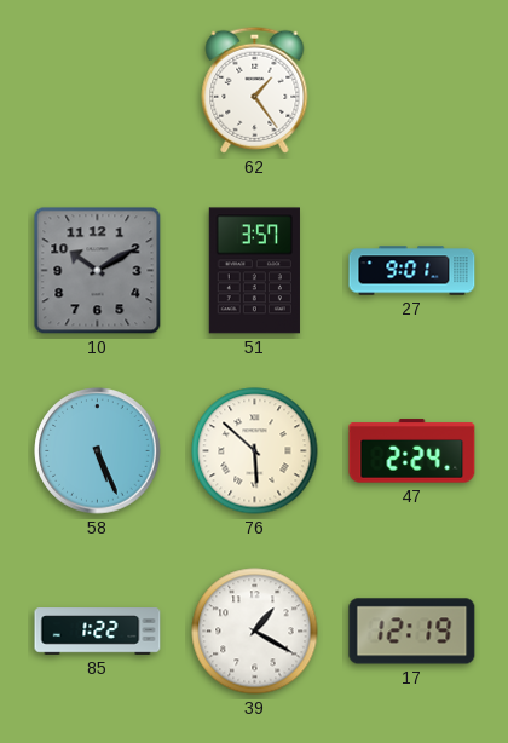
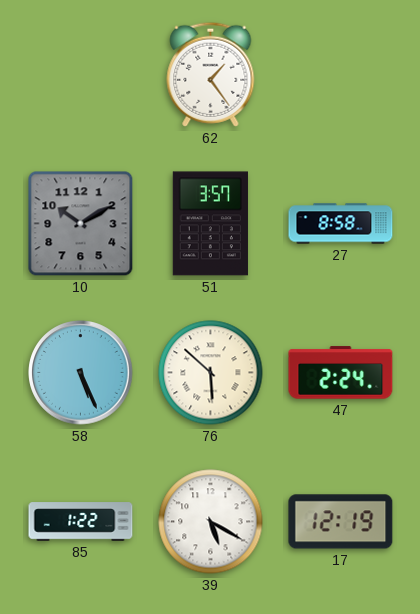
27: 9:01 -> 8:58 (341, 224)
39: 1:20 -> 5:20 (211, 522)
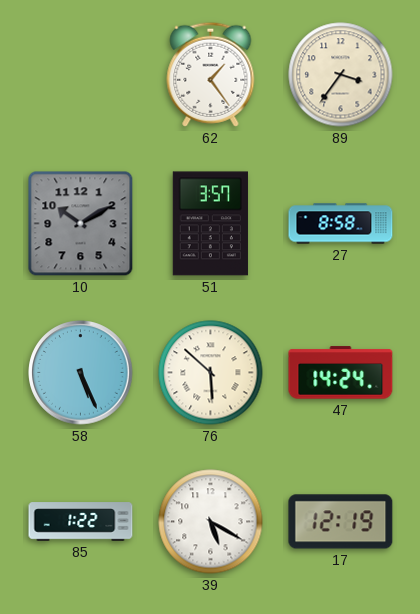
89: none -> 3:36 (341, 75)
47: 2:24 -> 14:24 (341, 373)
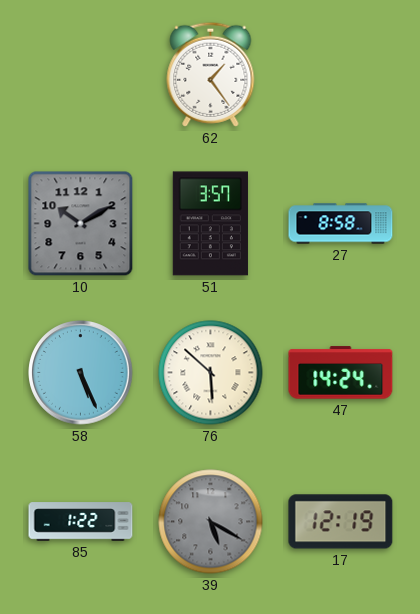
89: 3:36 -> none (341, 75)
39 dial: white -> grey (211, 522)
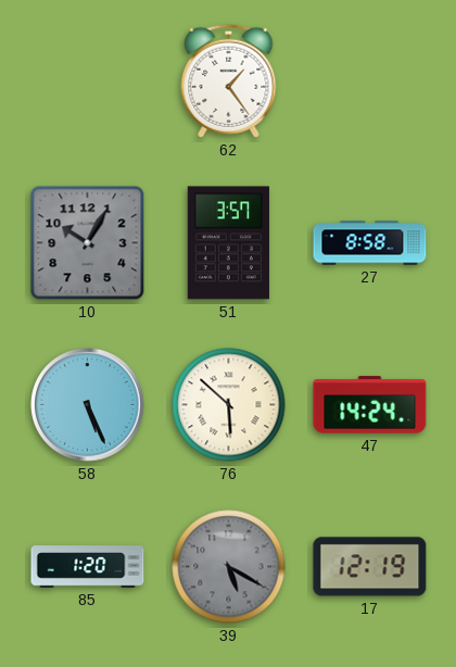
10: 10:10 -> 10:05 (88, 243)
85: 1:22 -> 1:20 (88, 567)
